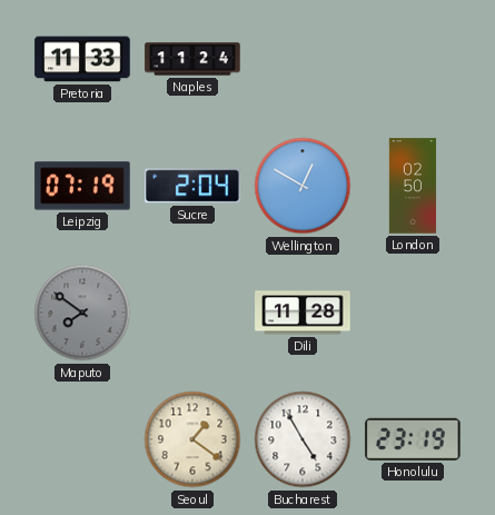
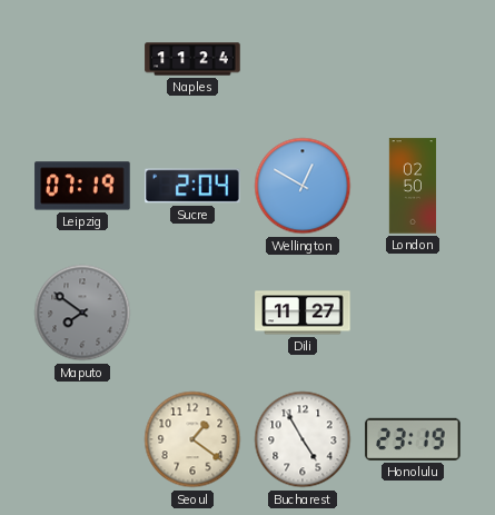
Pretoria: 11:33 -> none (82, 59)
Dili: 11:28 -> 11:27 (303, 313)
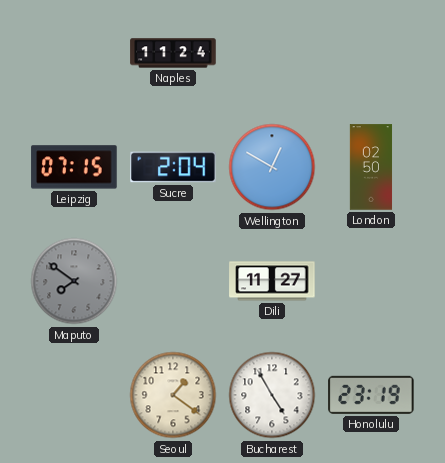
Leipzig: 07:19 -> 07:15 (74, 167)
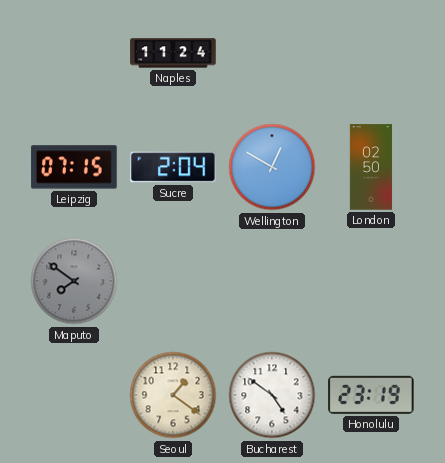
Dili: 11:27 -> none (272, 281)
Bucharest: 4:55 -> 4:51 (272, 395)
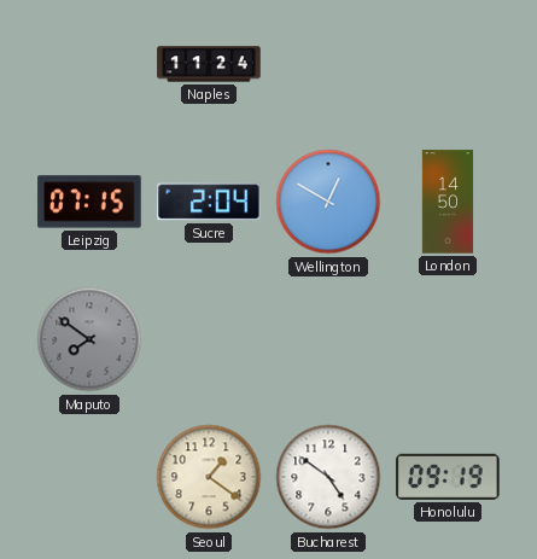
London: 02:50 -> 14:50 (448, 202)
Honolulu: 23:19 -> 09:19 (448, 477)
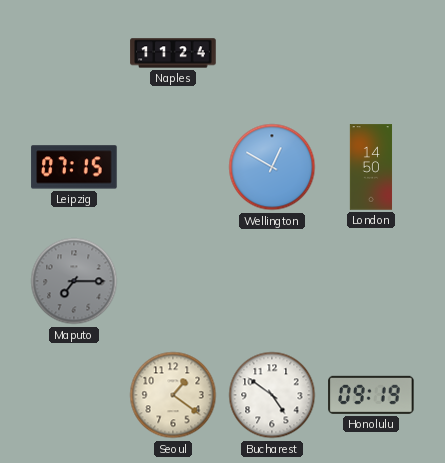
Sucre: 2:04 -> none (209, 202)
Maputo: 7:51 -> 7:15 (74, 281)
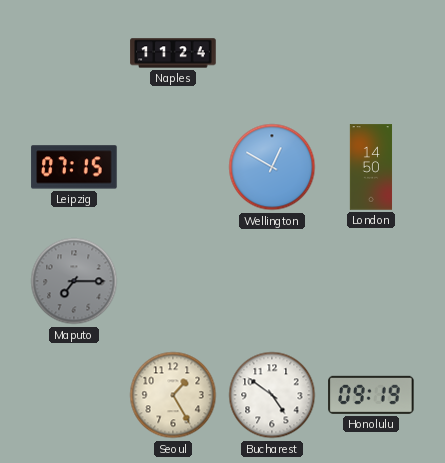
Seoul: 1:21 -> 1:25 (173, 395)
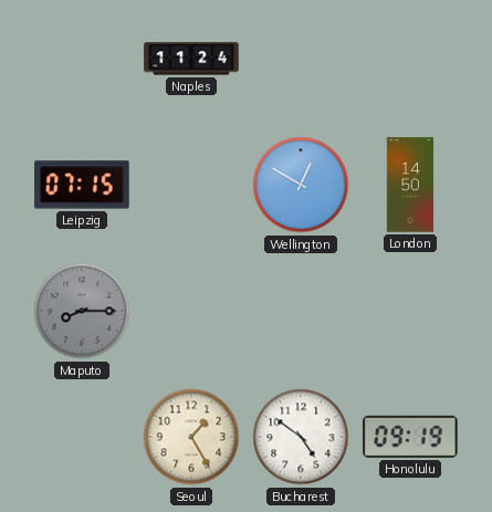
Maputo: 7:15 -> 8:15 (82, 311)
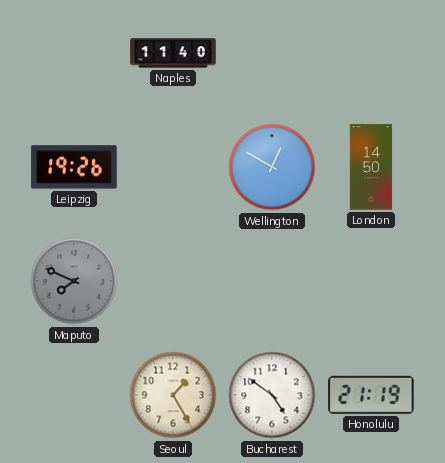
Naples: 11:24 -> 11:40 (173, 53)
Leipzig: 07:15 -> 19:26 (74, 167)
Maputo: 8:15 -> 7:49 (74, 281)
Honolulu: 09:19 -> 21:19 (371, 395)
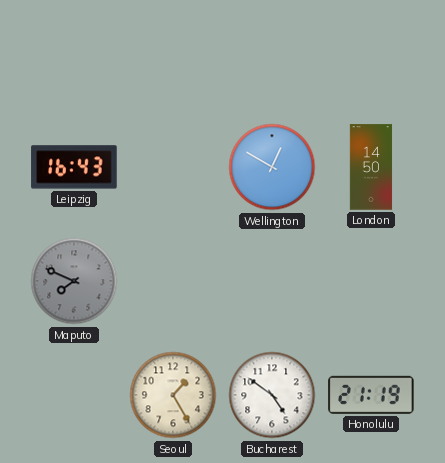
Naples: 11:40 -> none (173, 53)
Leipzig: 19:26 -> 16:43 (74, 167)
